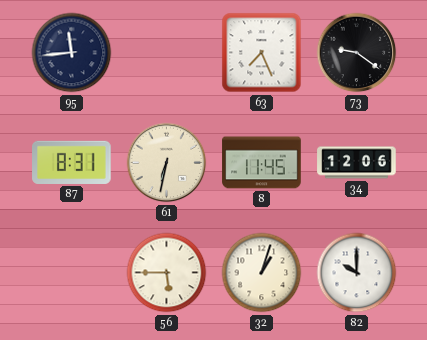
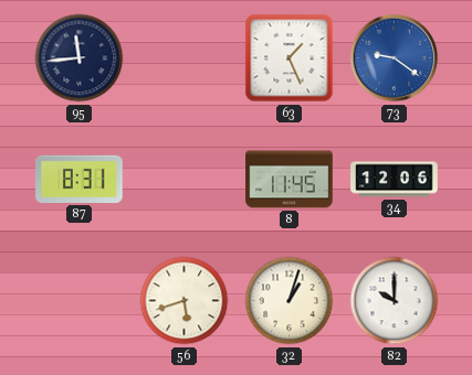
63: 7:26 -> 1:26 (290, 58)
73 dial: black -> blue (395, 58)
61: 6:32 -> none (167, 163)
56: 5:45 -> 5:42 (185, 301)
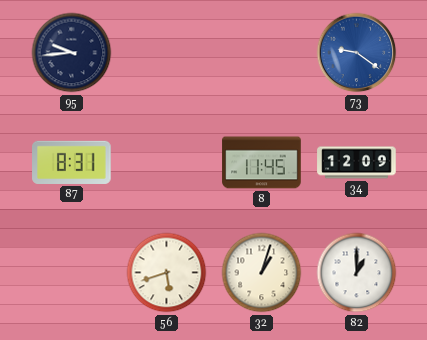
95: 11:44 -> 9:44 (72, 53)
63: 1:26 -> none (290, 58)
34: 12:06 -> 12:09 (357, 163)
82: 10:00 -> 1:00 (357, 273)
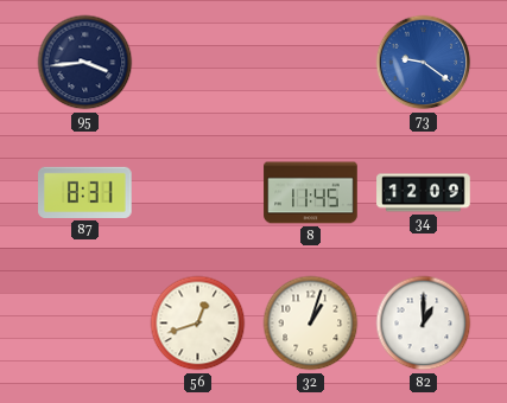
95: 9:44 -> 3:44 (85, 63)
56: 5:42 -> 12:42 (198, 324)
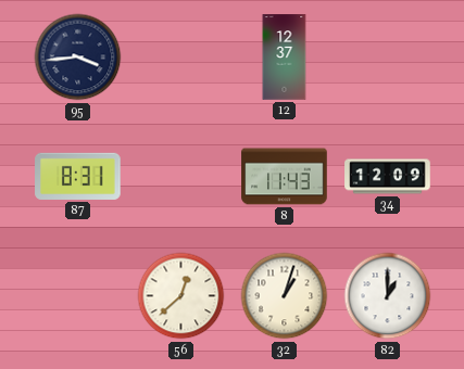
12: none -> 12:37 (285, 58)
73: 9:21 -> none (424, 63)
8: 11:45 -> 11:43 (285, 177)
56: 12:42 -> 12:38 (181, 296)
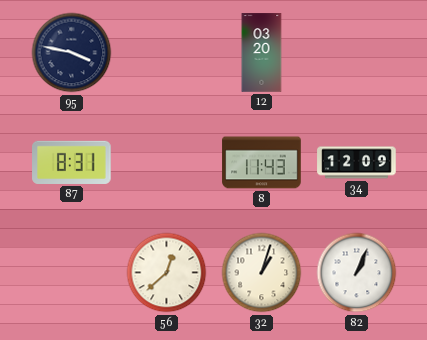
95: 3:44 -> 3:47 (72, 53)
12: 12:37 -> 03:20 (262, 53)
82: 1:00 -> 1:04 (357, 273)
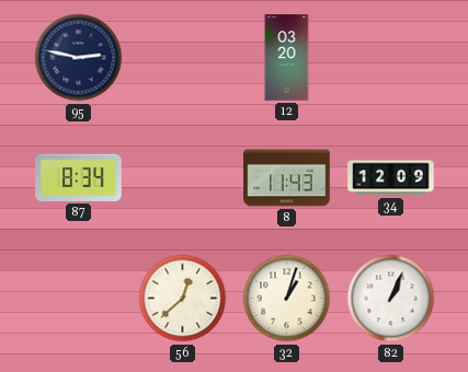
95: 3:47 -> 2:47 (79, 58)
87: 8:31 -> 8:34 (79, 177)
